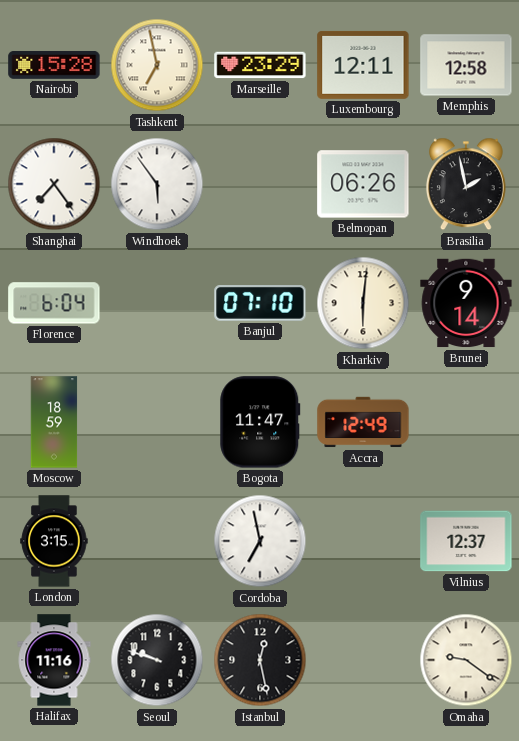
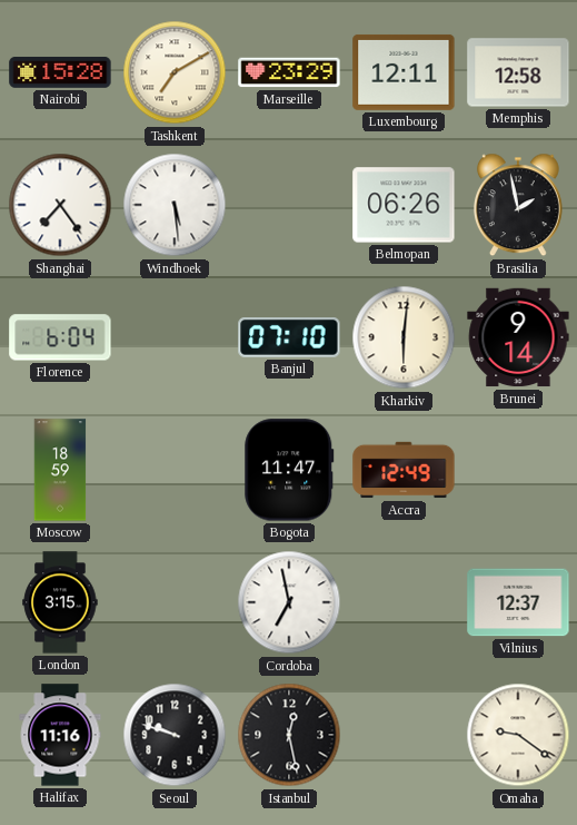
Tashkent: 6:58 -> 7:10 (175, 72)
Windhoek: 5:54 -> 5:29 (175, 205)
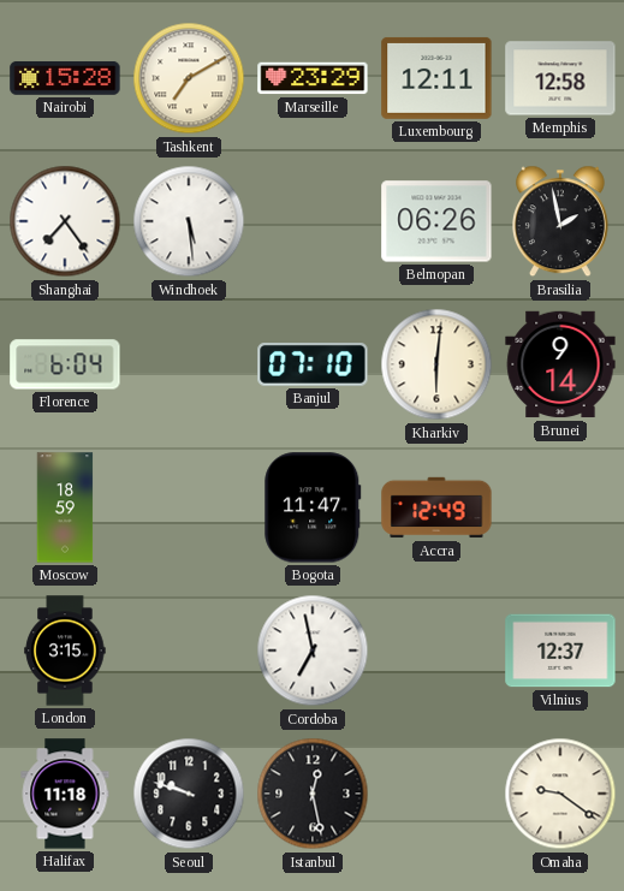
Halifax: 11:16 -> 11:18 (65, 794)
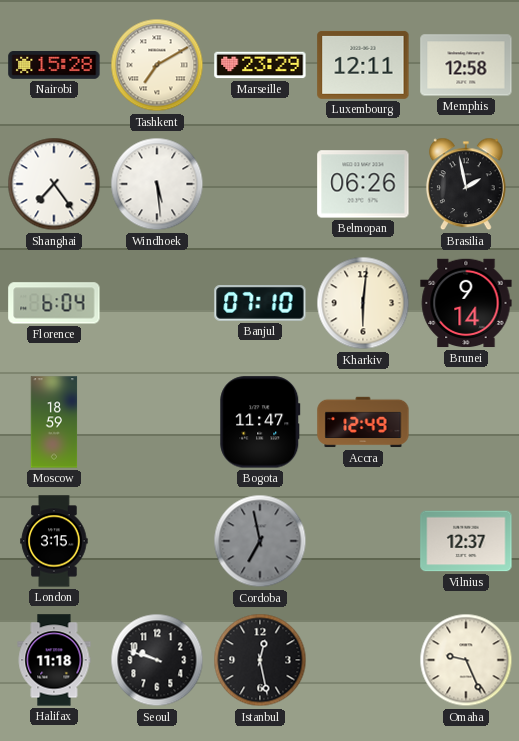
Cordoba dial: white -> grey (260, 541)
Omaha: 9:21 -> 9:26 (466, 660)
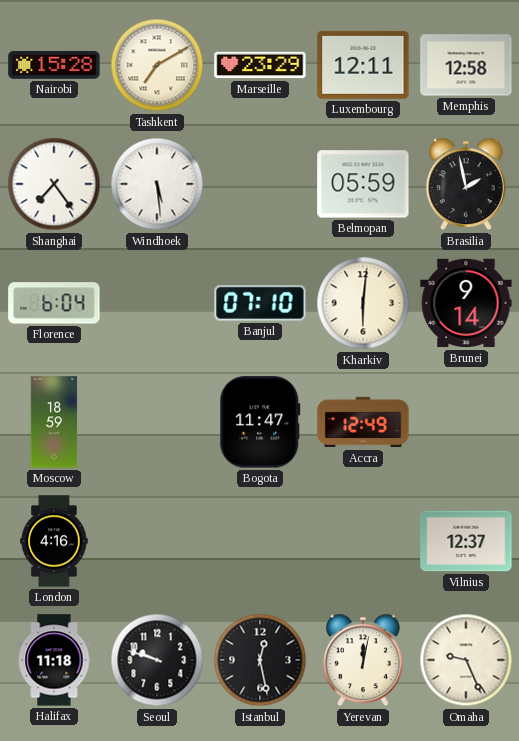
Belmopan: 06:26 -> 05:59 (363, 184)
London: 3:15 -> 4:16 (54, 541)
Cordoba: 6:58 -> none (260, 541)
Yerevan: none -> 12:02 (363, 660)
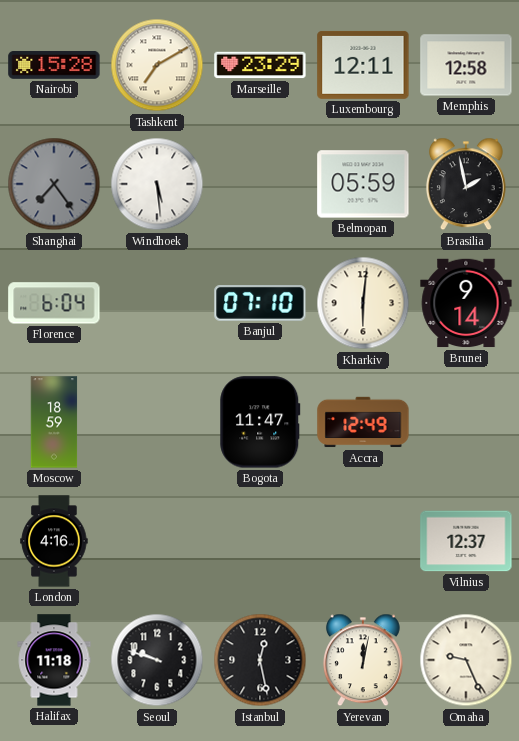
Shanghai dial: white -> grey (54, 184)
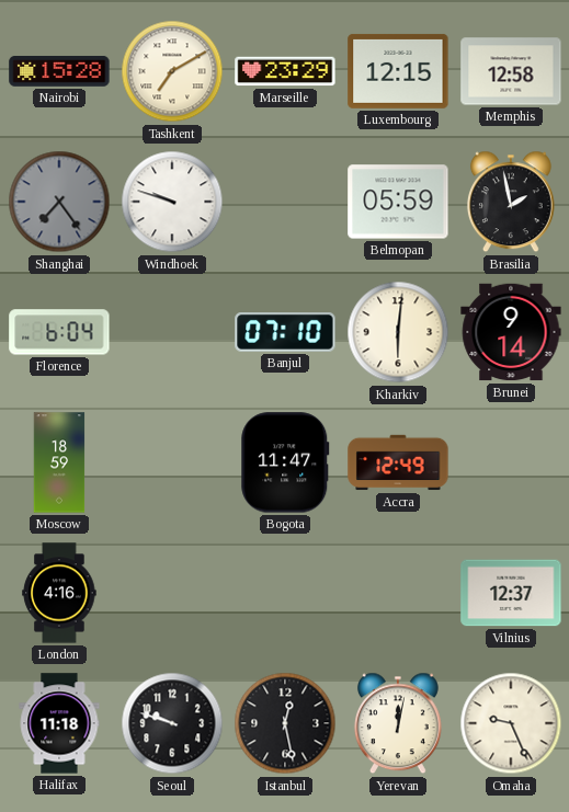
Luxembourg: 12:11 -> 12:15 (398, 71)
Windhoek: 5:29 -> 9:48 (172, 202)
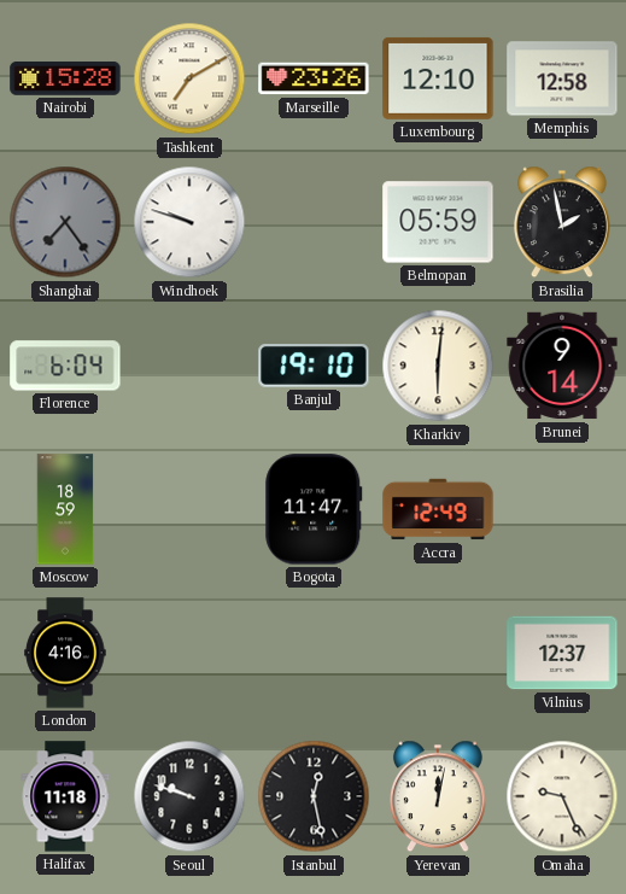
Marseille: 23:29 -> 23:26 (314, 78)
Luxembourg: 12:15 -> 12:10 (438, 78)
Banjul: 07:10 -> 19:10 (314, 367)
